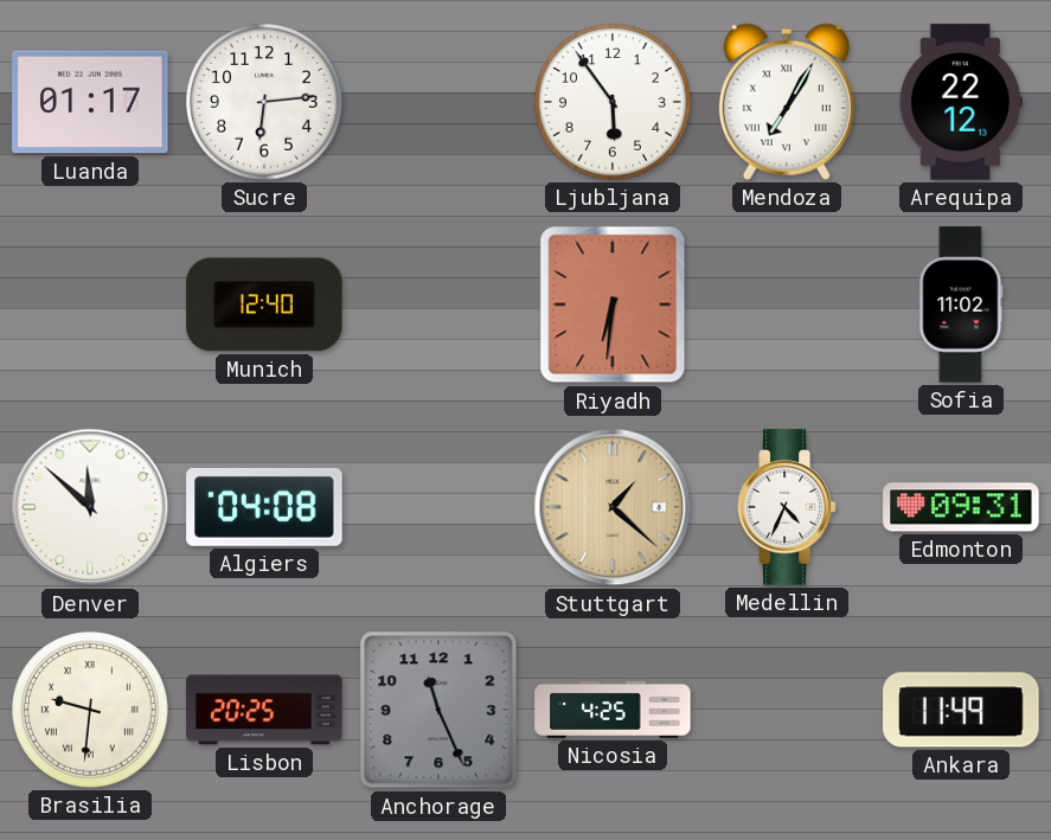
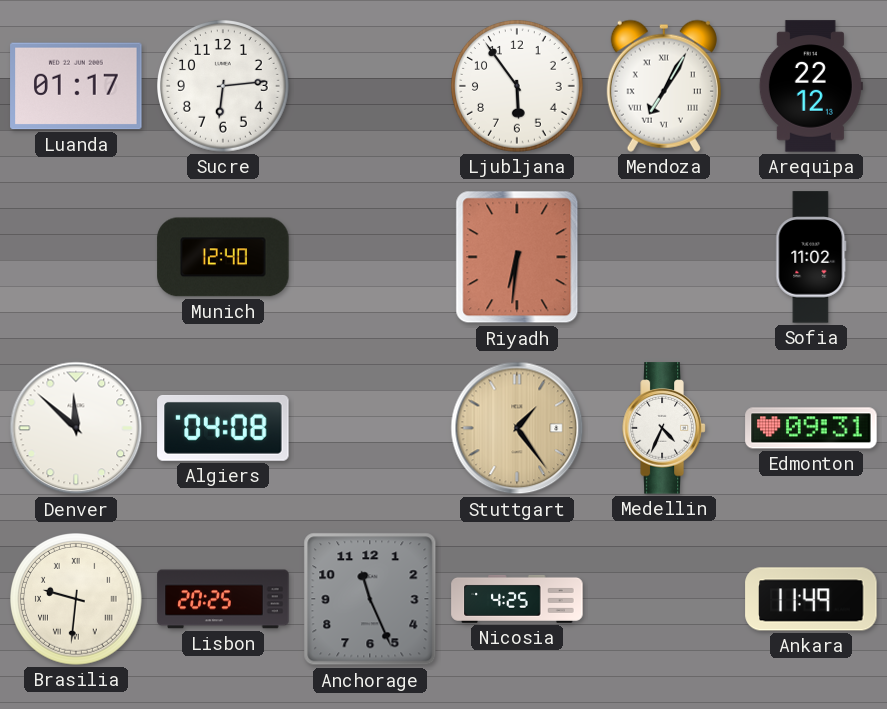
Stuttgart: 1:22 -> 1:24 (517, 428)
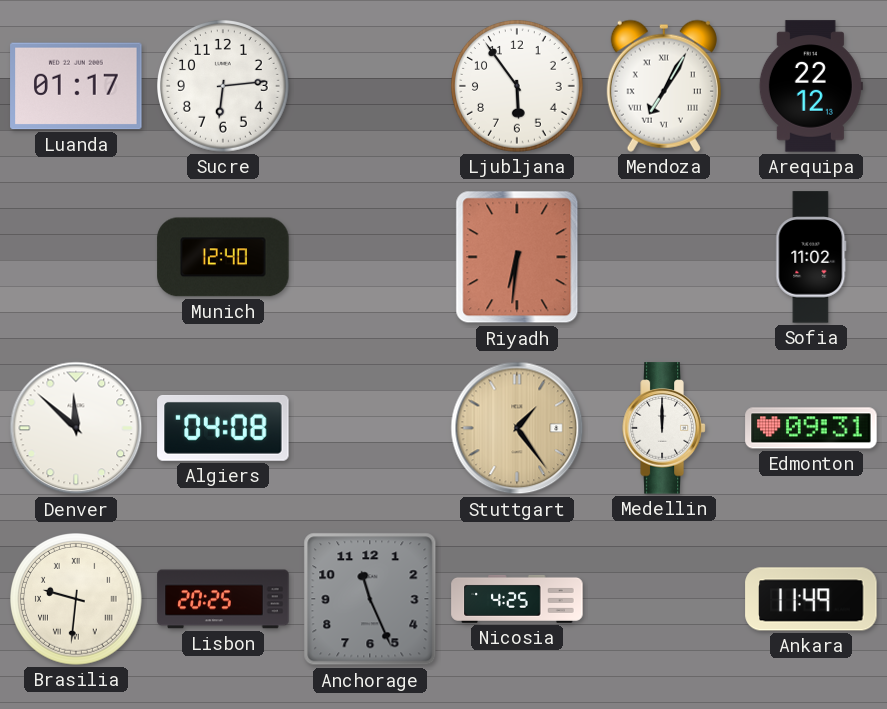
Medellin: 4:34 -> 12:00 (664, 428)
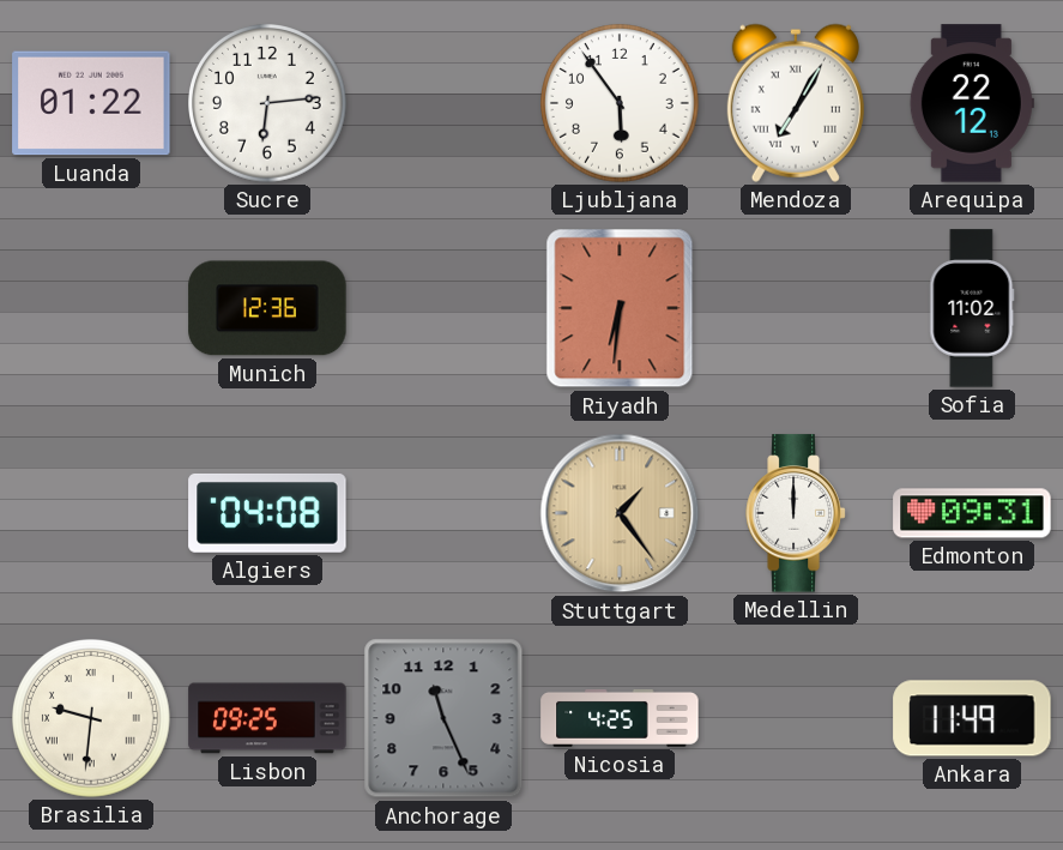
Luanda: 01:17 -> 01:22 (91, 103)
Munich: 12:40 -> 12:36 (267, 308)
Denver: 11:52 -> none (76, 428)
Lisbon: 20:25 -> 09:25 (267, 718)
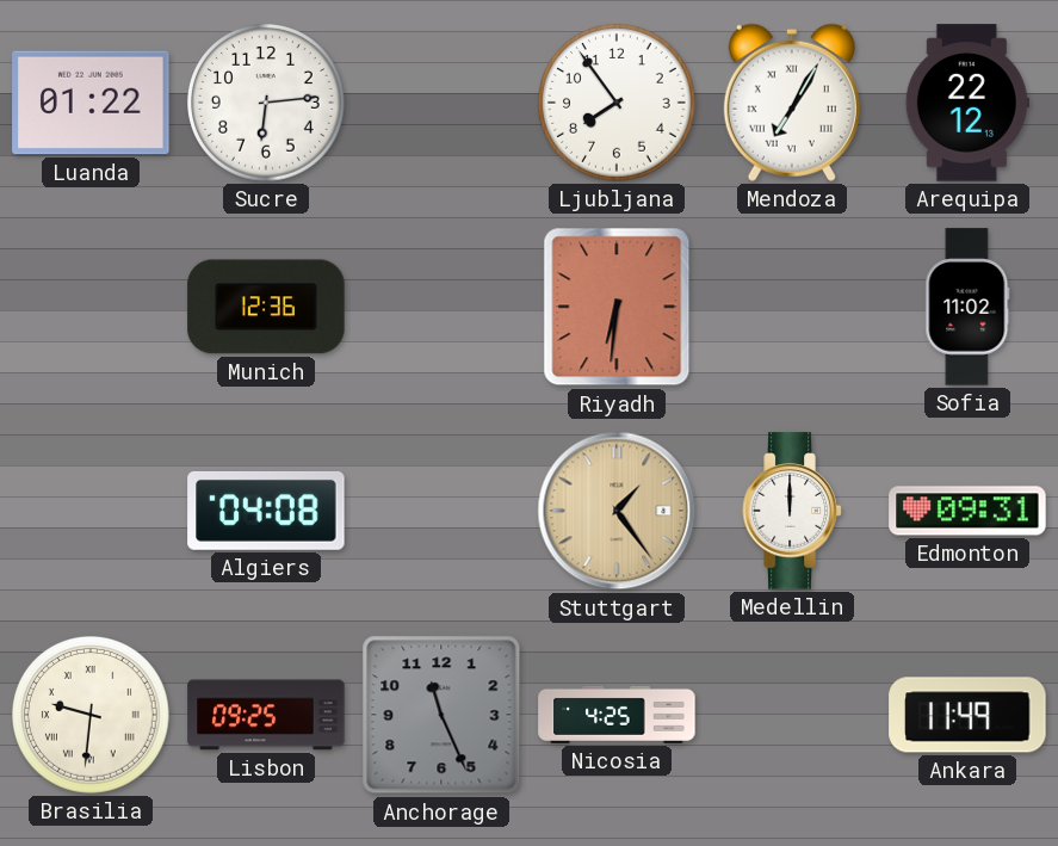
Ljubljana: 5:54 -> 7:54 (618, 104)
